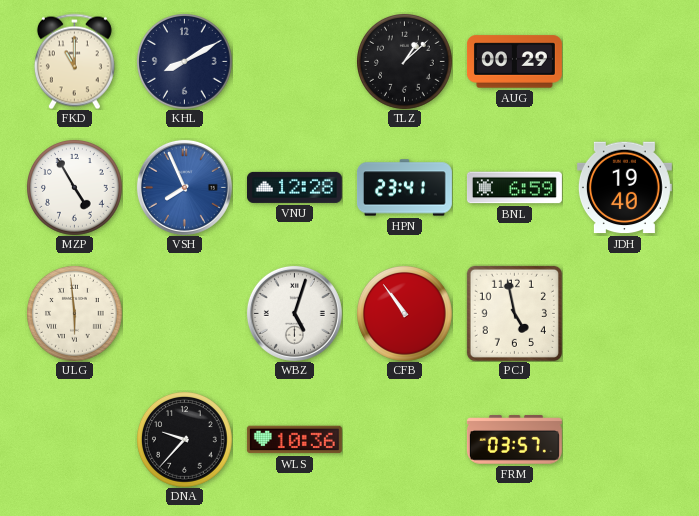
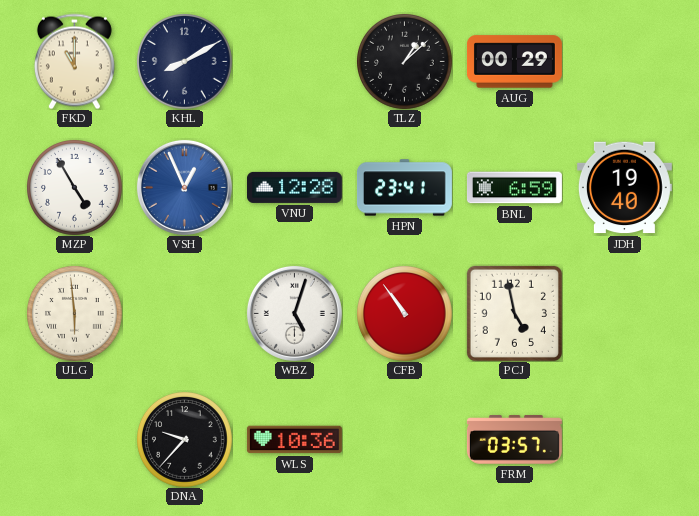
VSH: 7:56 -> 12:56 (184, 187)
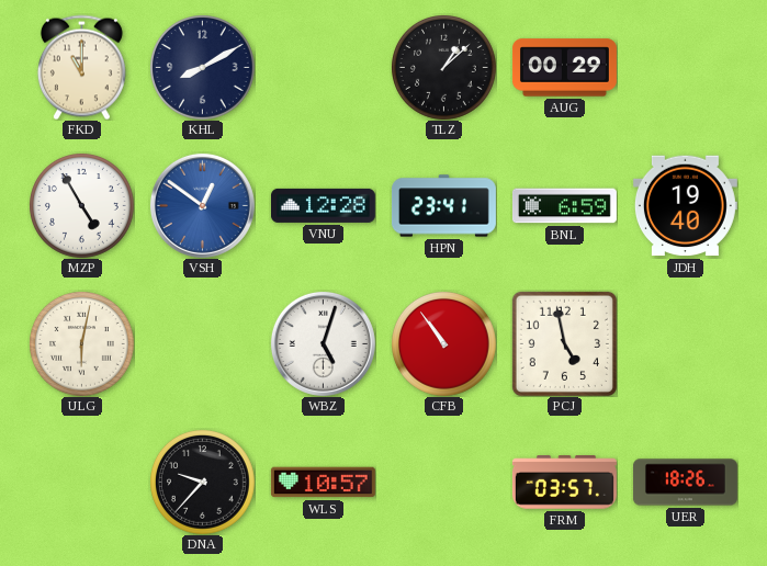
VSH: 12:56 -> 12:51 (202, 205)
ULG: 5:59 -> 6:02 (82, 344)
WLS: 10:36 -> 10:57 (323, 483)
UER: none -> 18:26 (685, 483)
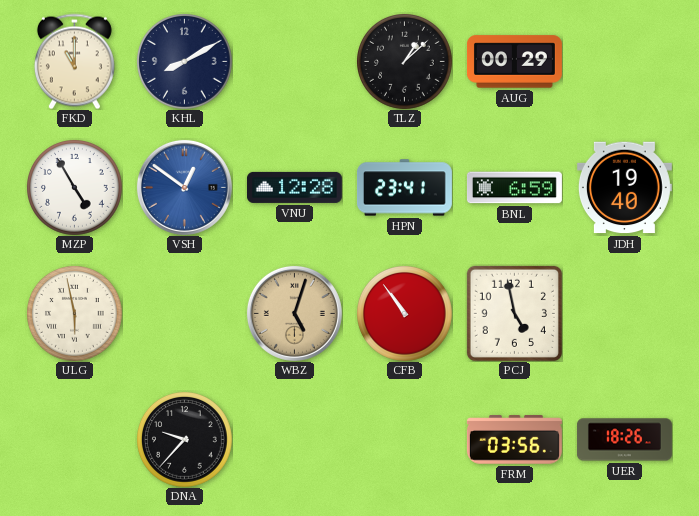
ULG: 6:02 -> 5:58 (75, 314)
WBZ dial: white -> champagne (294, 313)
WLS: 10:57 -> none (323, 483)
FRM: 03:57 -> 03:56 (514, 440)
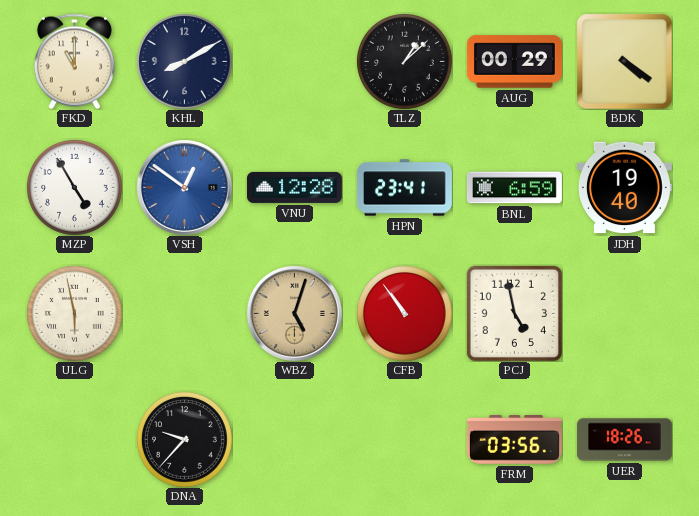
BDK: none -> 4:21 (624, 61)
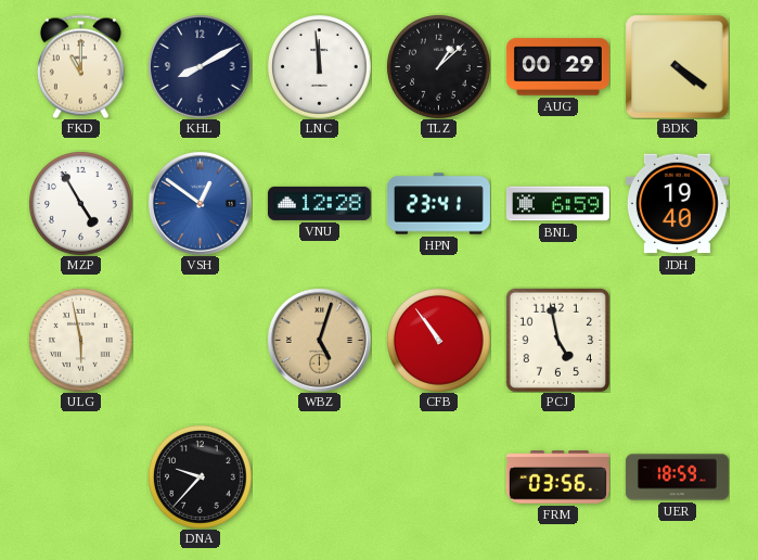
LNC: none -> 11:59 (320, 67)
UER: 18:26 -> 18:59 (677, 478)
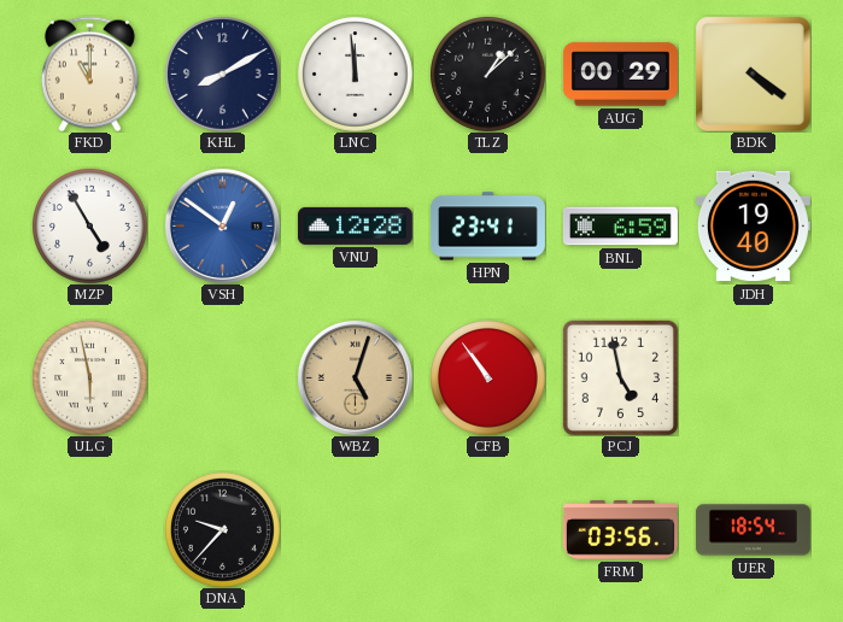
UER: 18:59 -> 18:54 (753, 530)
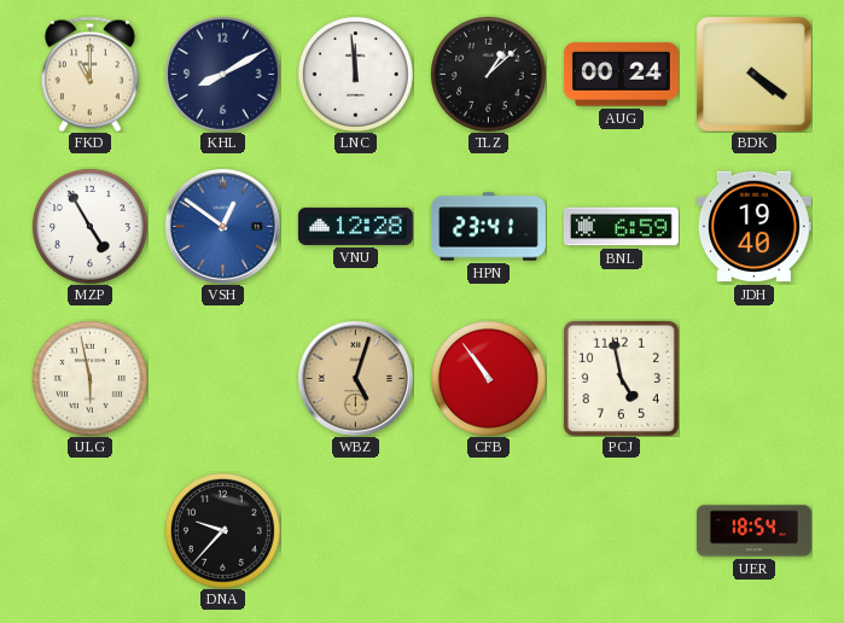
AUG: 00:29 -> 00:24 (621, 75)
FRM: 03:56 -> none (620, 530)
